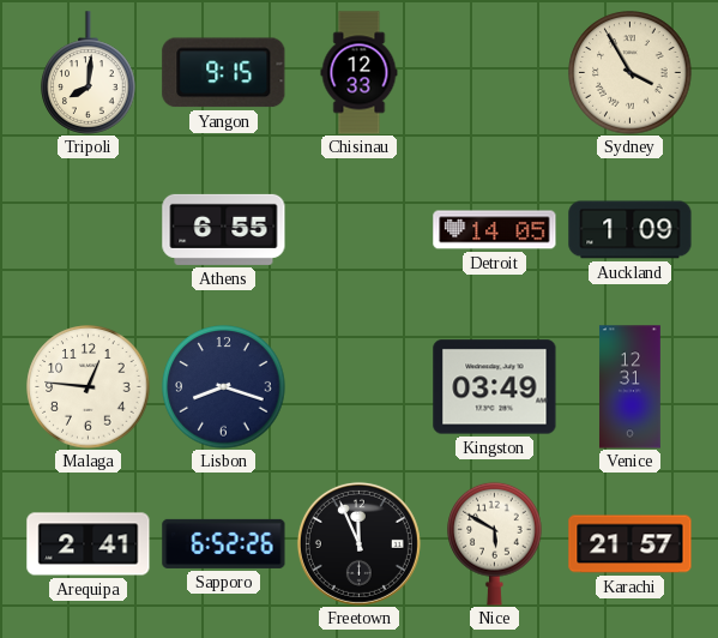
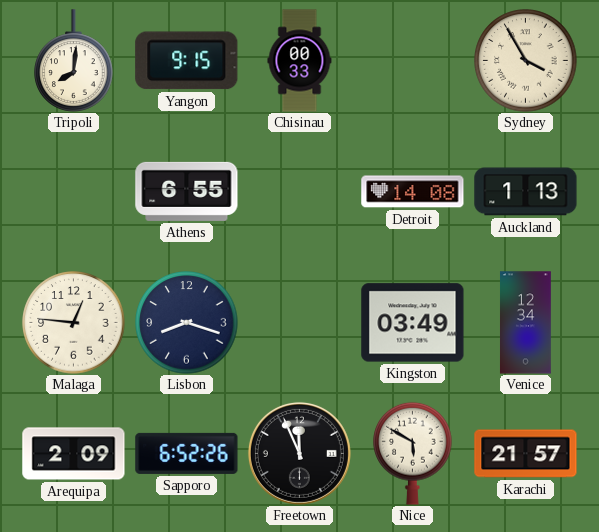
Chisinau: 12:33 -> 00:33 (300, 61)
Detroit: 14:05 -> 14:08 (413, 192)
Auckland: 1:09 -> 1:13 (526, 192)
Venice: 12:31 -> 12:34 (525, 323)
Arequipa: 2:41 -> 2:09 (74, 454)
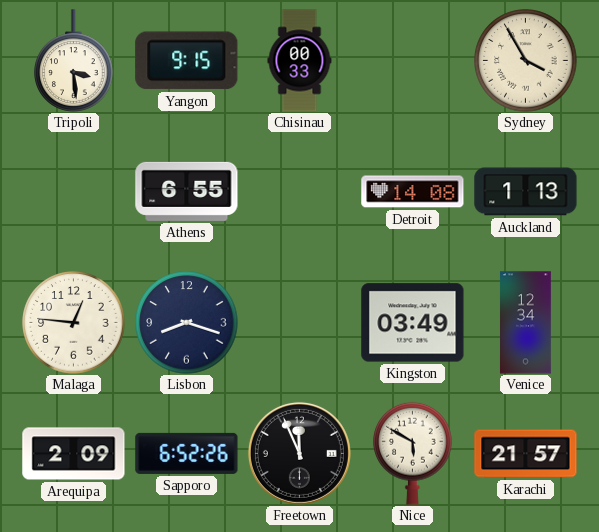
Tripoli: 8:01 -> 3:29 (74, 61)
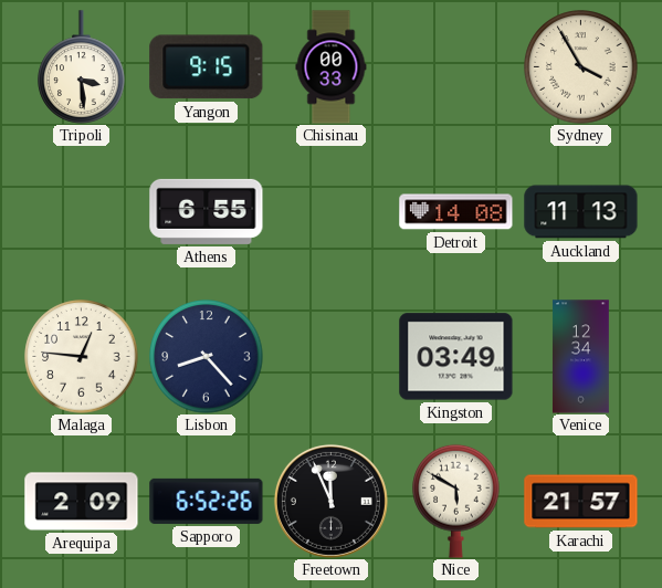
Auckland: 1:13 -> 11:13 (581, 212)
Lisbon: 8:18 -> 8:23 (207, 357)
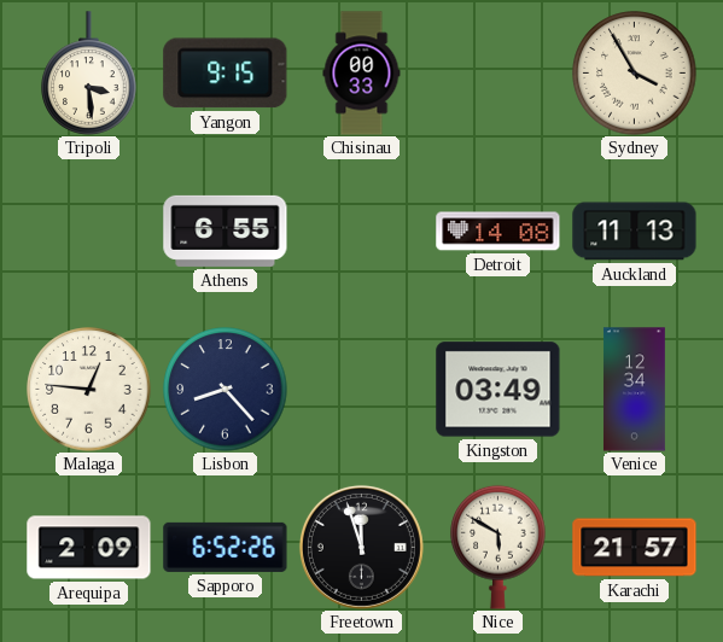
Freetown: 11:56 -> 11:57 (361, 547)
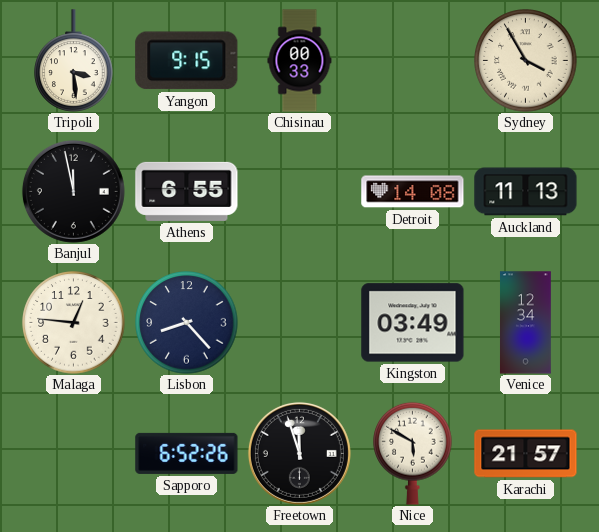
Banjul: none -> 11:58 (73, 191)
Arequipa: 2:09 -> none (89, 548)
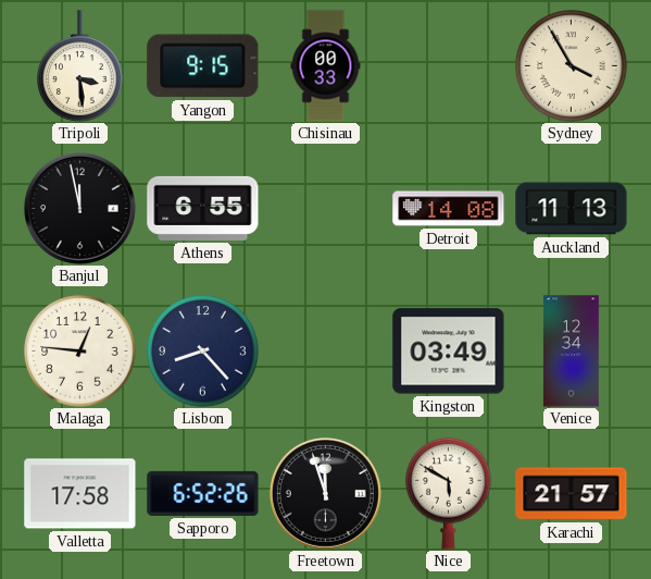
Valletta: none -> 17:58 (80, 494)
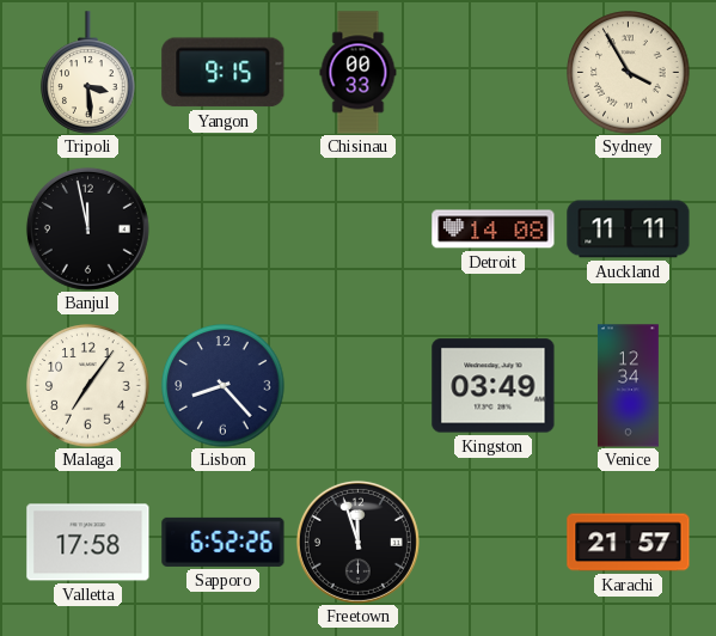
Athens: 6:55 -> none (203, 208)
Auckland: 11:13 -> 11:11 (629, 230)
Malaga: 12:46 -> 7:06 (88, 386)
Nice: 5:50 -> none (449, 493)
